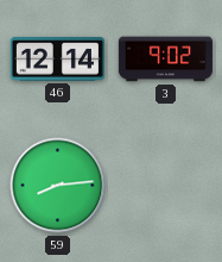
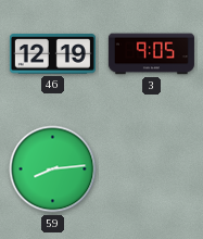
46: 12:14 -> 12:19 (52, 54)
3: 9:02 -> 9:05 (151, 54)
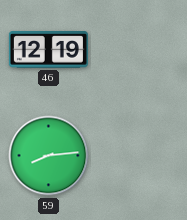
3: 9:05 -> none (151, 54)
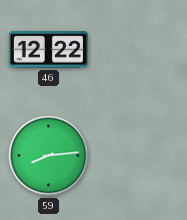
46: 12:19 -> 12:22 (48, 50)
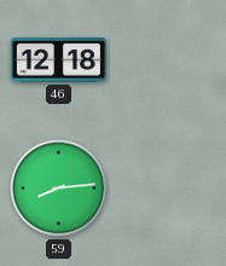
46: 12:22 -> 12:18 (58, 60)
